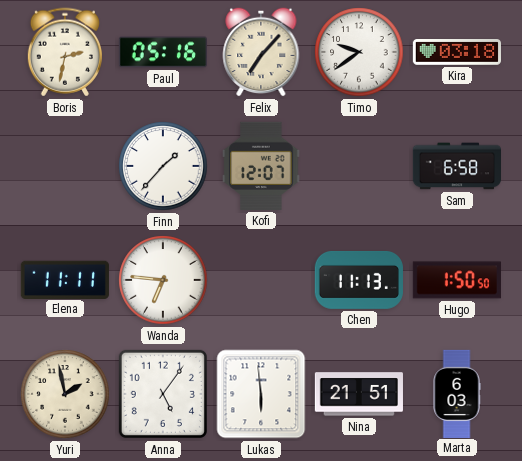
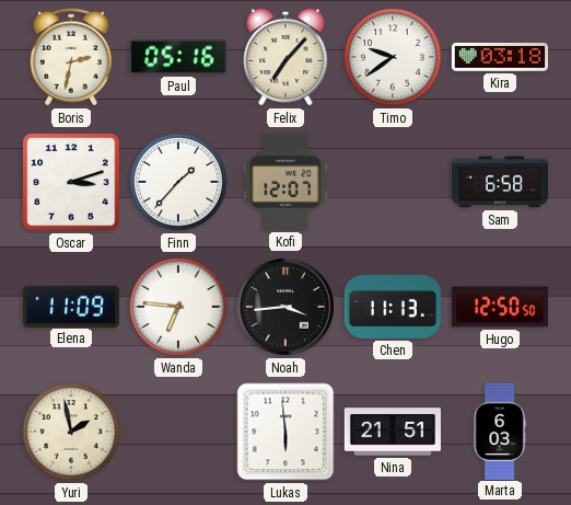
Oscar: none -> 3:12 (71, 182)
Elena: 11:11 -> 11:09 (71, 306)
Noah: none -> 3:44 (285, 307)
Hugo: 1:50 -> 12:50 (500, 307)
Anna: 5:06 -> none (163, 394)
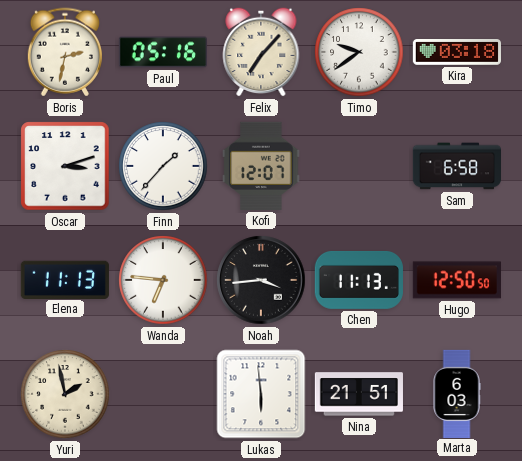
Elena: 11:09 -> 11:13 (65, 279)
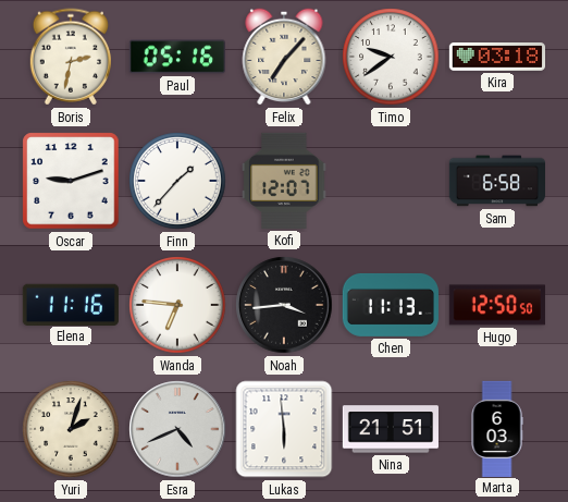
Oscar: 3:12 -> 9:12 (71, 181)
Elena: 11:13 -> 11:16 (71, 304)
Yuri: 1:58 -> 2:03 (71, 429)
Esra: none -> 4:41 (177, 429)
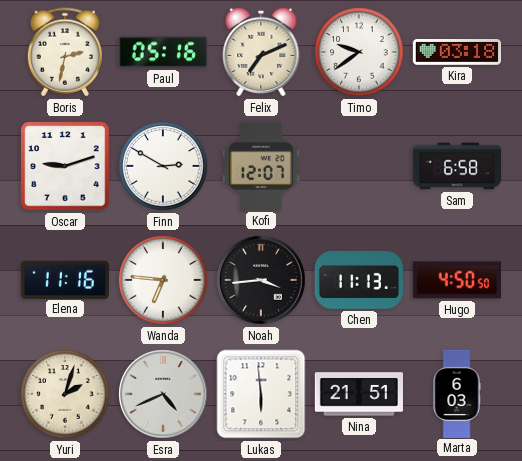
Felix: 7:07 -> 7:11 (261, 52)
Finn: 1:37 -> 2:50 (163, 166)
Hugo: 12:50 -> 4:50 (457, 280)
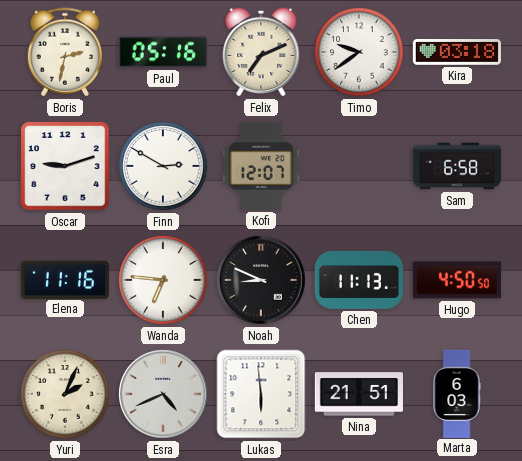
Noah: 3:44 -> 8:49 (261, 280)
Yuri: 2:03 -> 2:04 (65, 394)
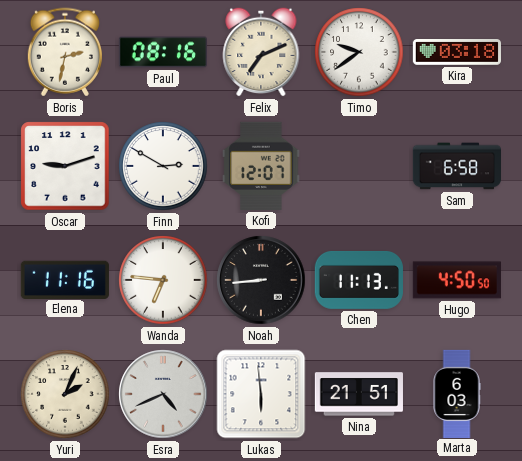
Paul: 05:16 -> 08:16 (163, 52)
Noah: 8:49 -> 8:44 (261, 280)
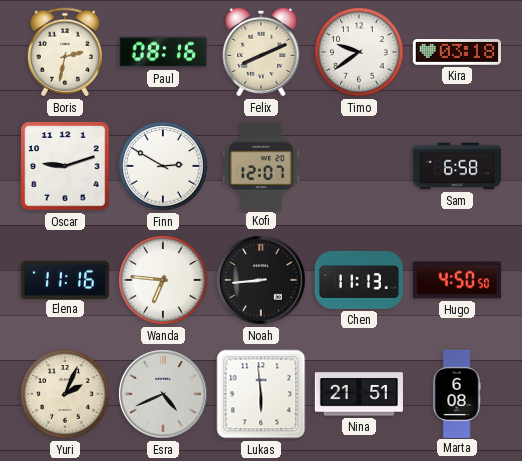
Felix: 7:11 -> 8:11 (261, 52)
Marta: 6:03 -> 6:08 (457, 393)
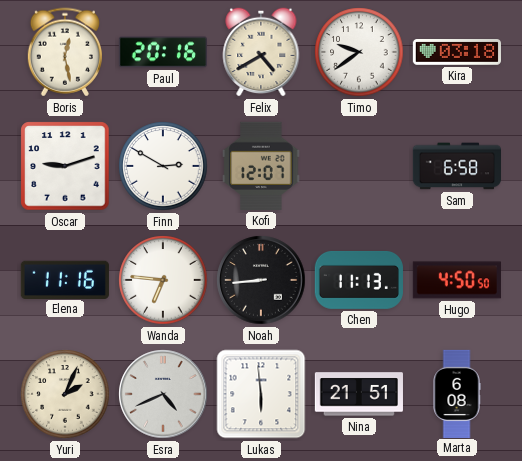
Boris: 2:32 -> 12:28 (65, 52)
Paul: 08:16 -> 20:16 (163, 52)
Felix: 8:11 -> 4:40 (261, 52)
